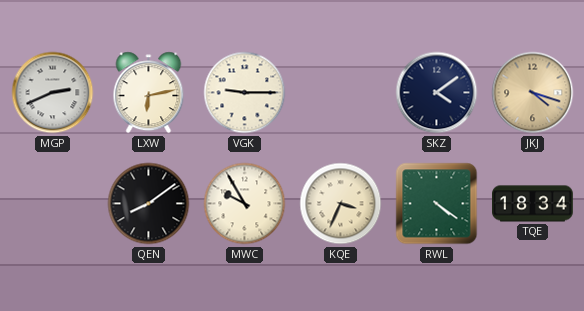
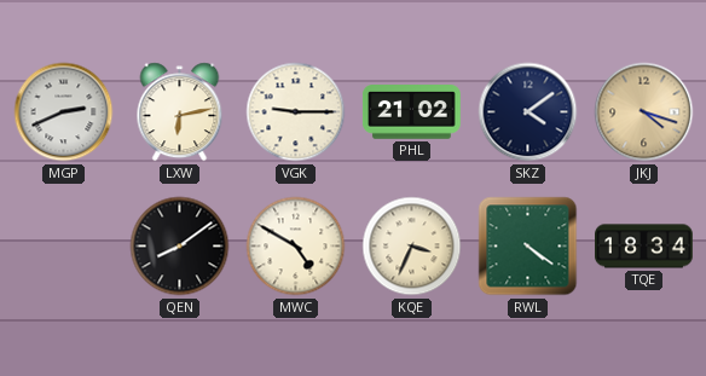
PHL: none -> 21:02 (411, 112)
MWC: 9:55 -> 4:50 (296, 247)
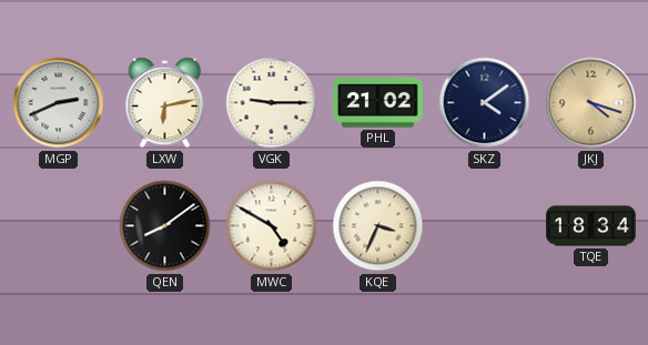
RWL: 4:21 -> none (528, 247)
